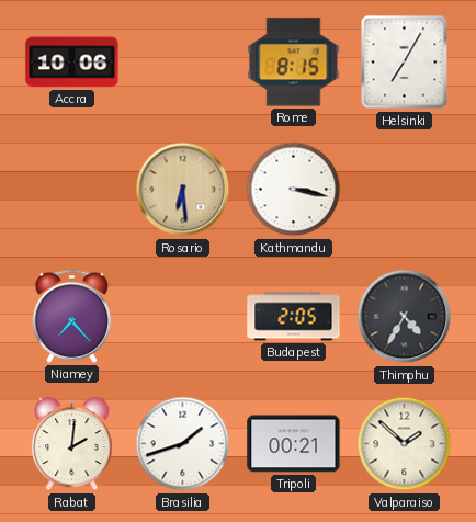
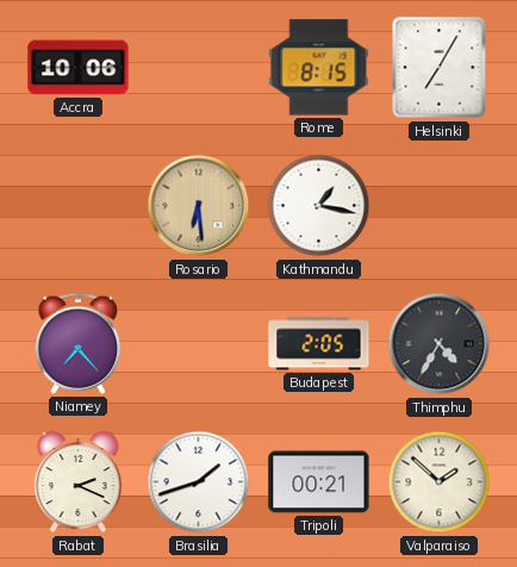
Kathmandu: 3:17 -> 1:17 (319, 206)
Rabat: 2:01 -> 2:19 (79, 482)
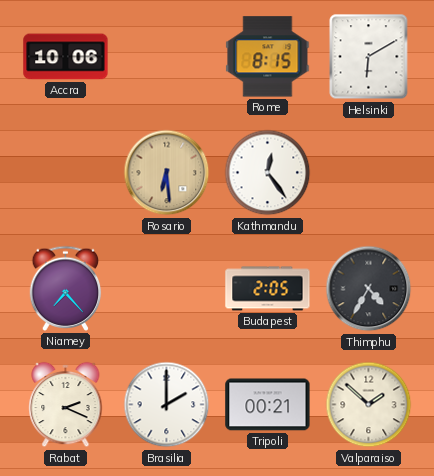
Helsinki: 7:05 -> 6:10 (369, 57)
Kathmandu: 1:17 -> 12:24 (268, 173)
Brasilia: 1:42 -> 2:00 (167, 405)
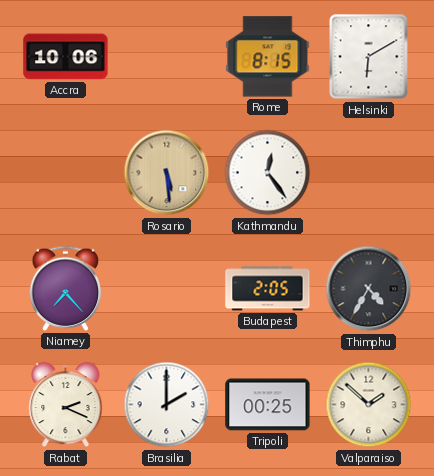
Rosario: 6:29 -> 5:29 (167, 173)
Tripoli: 00:21 -> 00:25 (268, 405)
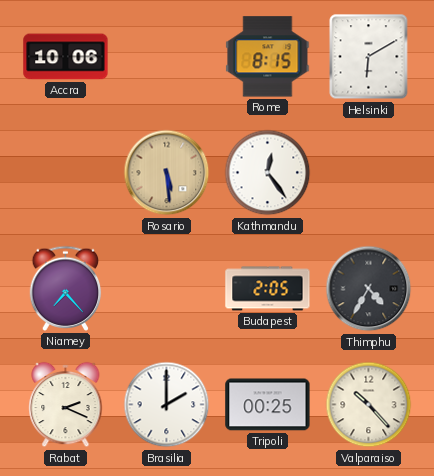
Valparaiso: 1:52 -> 10:23 (369, 405)
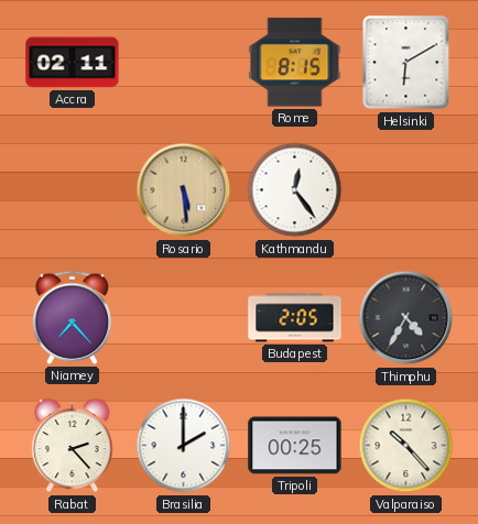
Accra: 10:06 -> 02:11 (73, 63)
Rabat: 2:19 -> 2:23 (73, 446)
